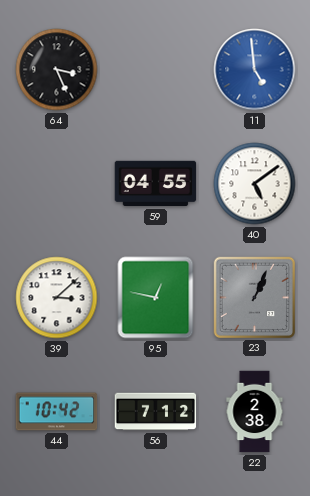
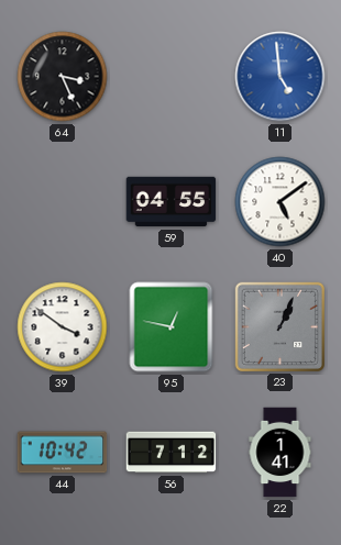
39: 3:08 -> 3:51 (63, 327)
22: 2:38 -> 1:41 (280, 453)
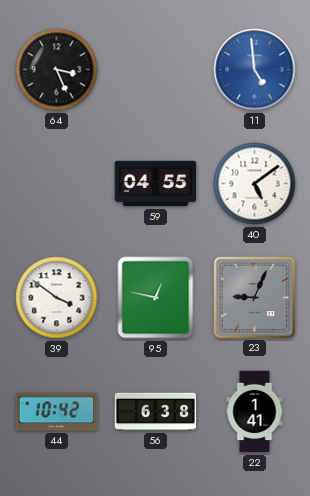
23: 1:04 -> 9:04 (254, 297)
56: 7:12 -> 6:38 (156, 412)
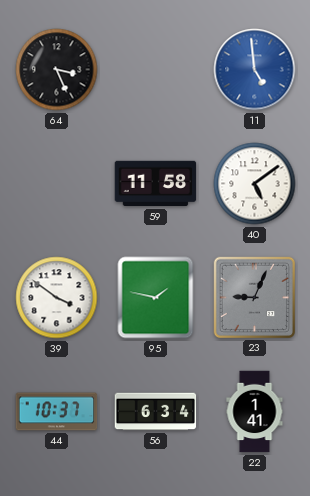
59: 04:55 -> 11:58 (156, 184)
95: 12:47 -> 1:47 (156, 298)
44: 10:42 -> 10:37 (57, 412)
56: 6:38 -> 6:34 (156, 412)
